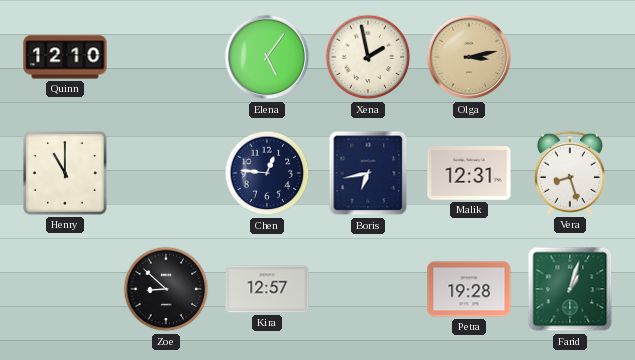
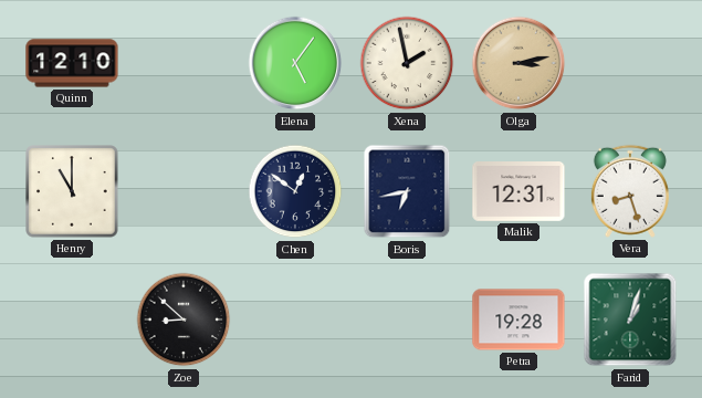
Chen: 12:46 -> 12:51 (295, 191)
Kira: 12:57 -> none (267, 289)
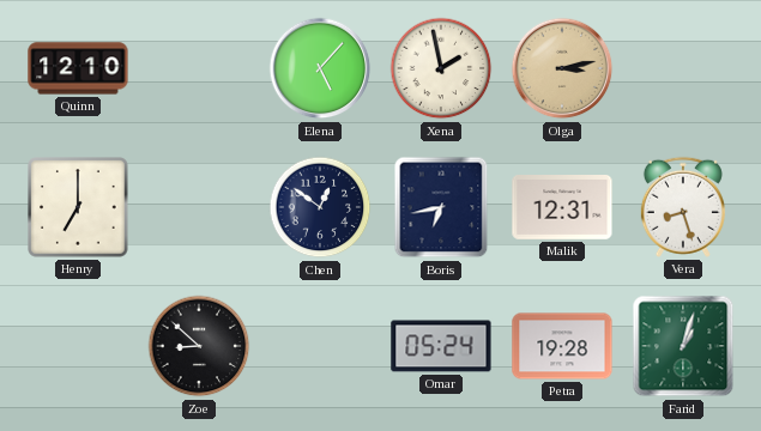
Elena: 5:06 -> 5:07 (320, 68)
Henry: 11:00 -> 7:00 (78, 207)
Omar: none -> 05:24 (441, 346)
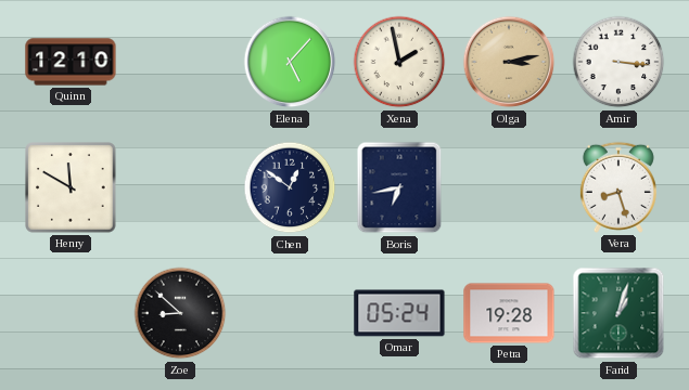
Amir: none -> 3:16 (618, 62)
Henry: 7:00 -> 11:50 (71, 187)
Malik: 12:31 -> none (562, 208)
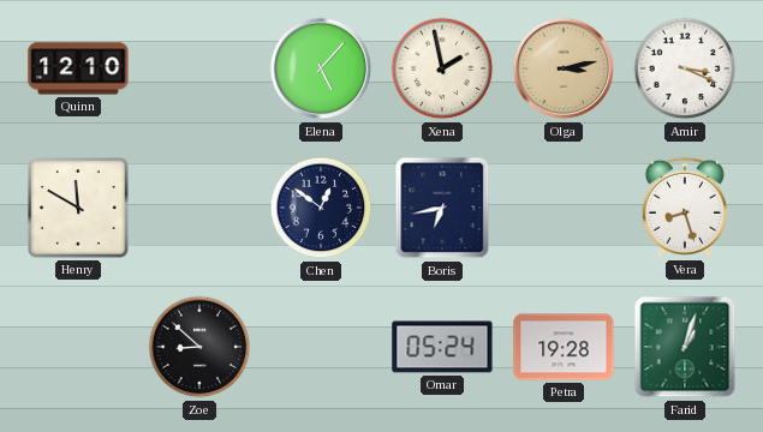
Amir: 3:16 -> 3:19 (685, 68)
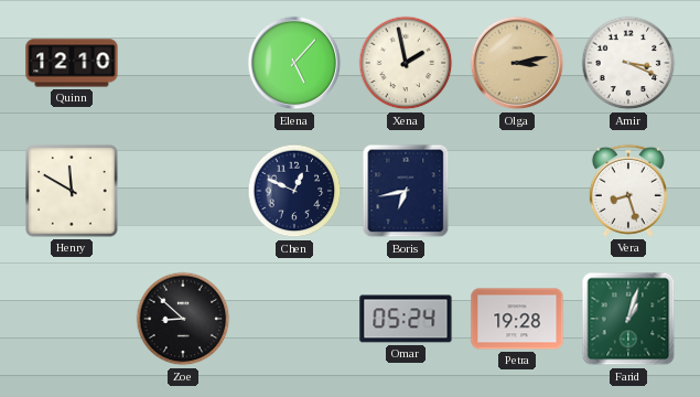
Chen: 12:51 -> 12:49 (294, 191)
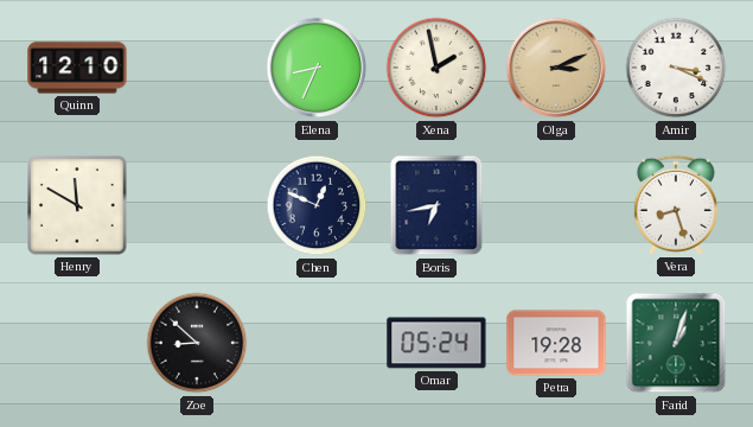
Elena: 5:07 -> 8:34 (317, 68)
Olga: 3:13 -> 3:11 (556, 68)
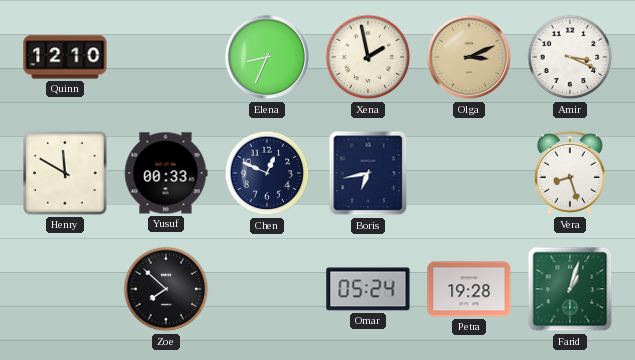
Yusuf: none -> 00:33 (166, 173)
Zoe: 8:52 -> 7:52 (166, 289)
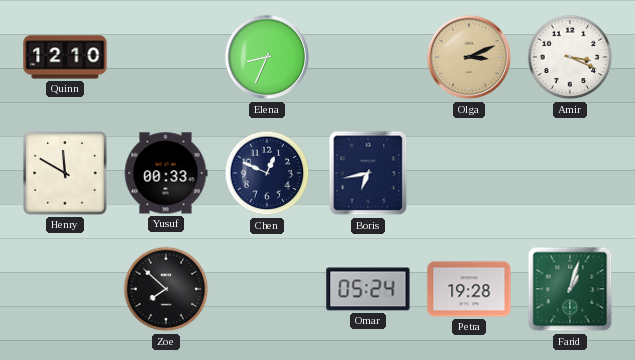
Xena: 1:58 -> none (368, 57)
Vera: 8:27 -> none (570, 173)
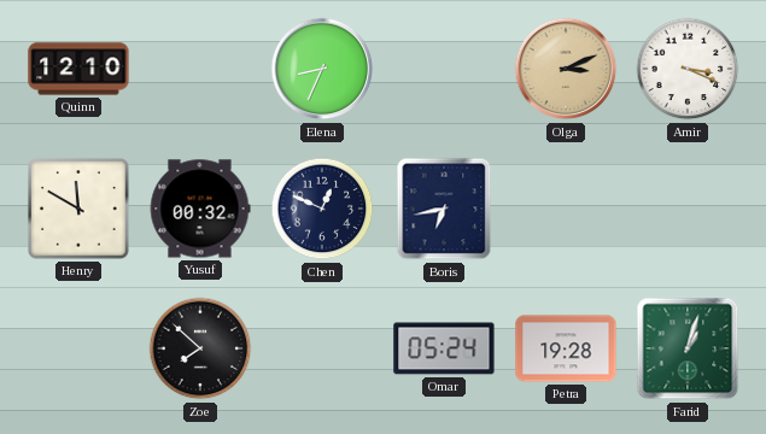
Yusuf: 00:33 -> 00:32 (200, 209)
